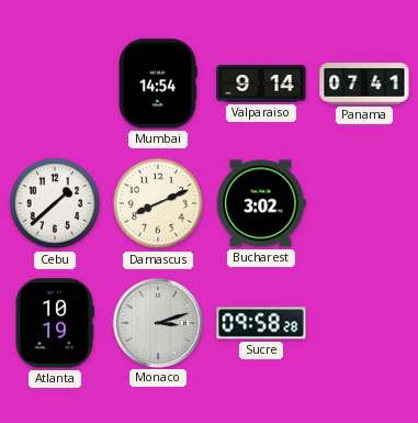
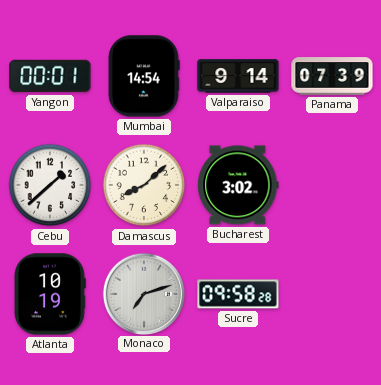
Yangon: none -> 00:01 (50, 76)
Panama: 07:41 -> 07:39 (332, 76)
Damascus: 8:11 -> 8:08 (144, 185)
Monaco: 3:12 -> 7:12 (143, 293)
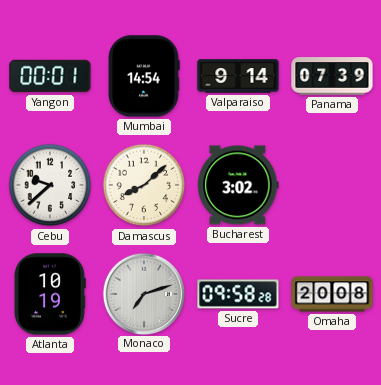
Cebu: 1:38 -> 9:38 (50, 185)
Omaha: none -> 20:08 (332, 294)
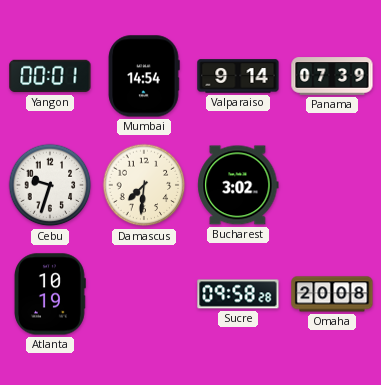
Cebu: 9:38 -> 9:33 (50, 185)
Damascus: 8:08 -> 7:31 (144, 185)
Monaco: 7:12 -> none (143, 293)
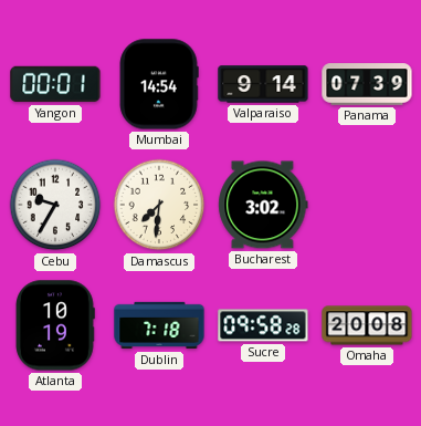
Cebu: 9:33 -> 9:35 (55, 205)
Dublin: none -> 7:18 (159, 325)
